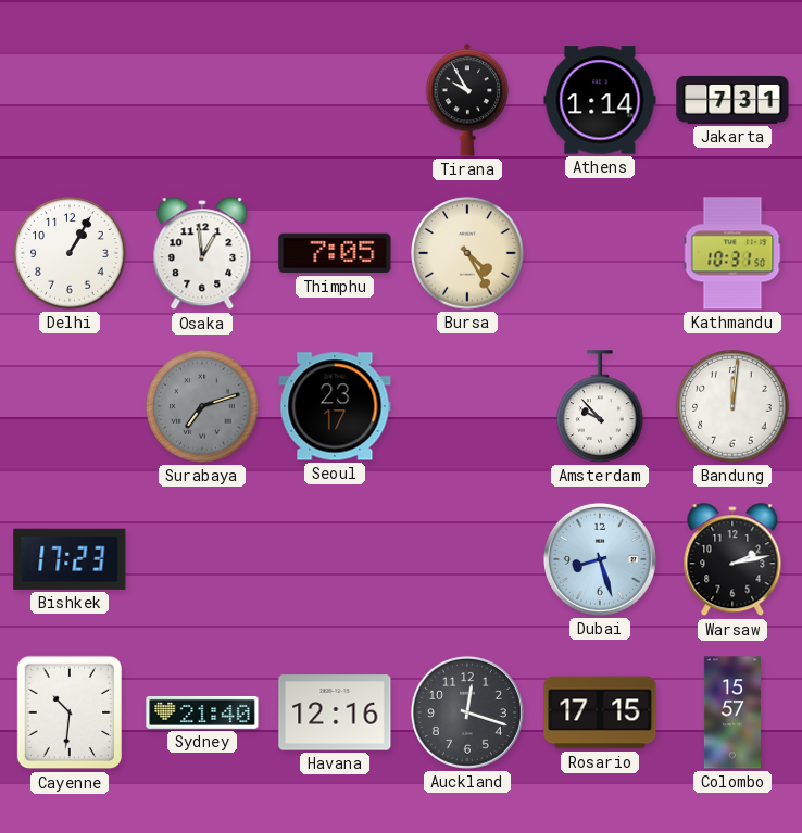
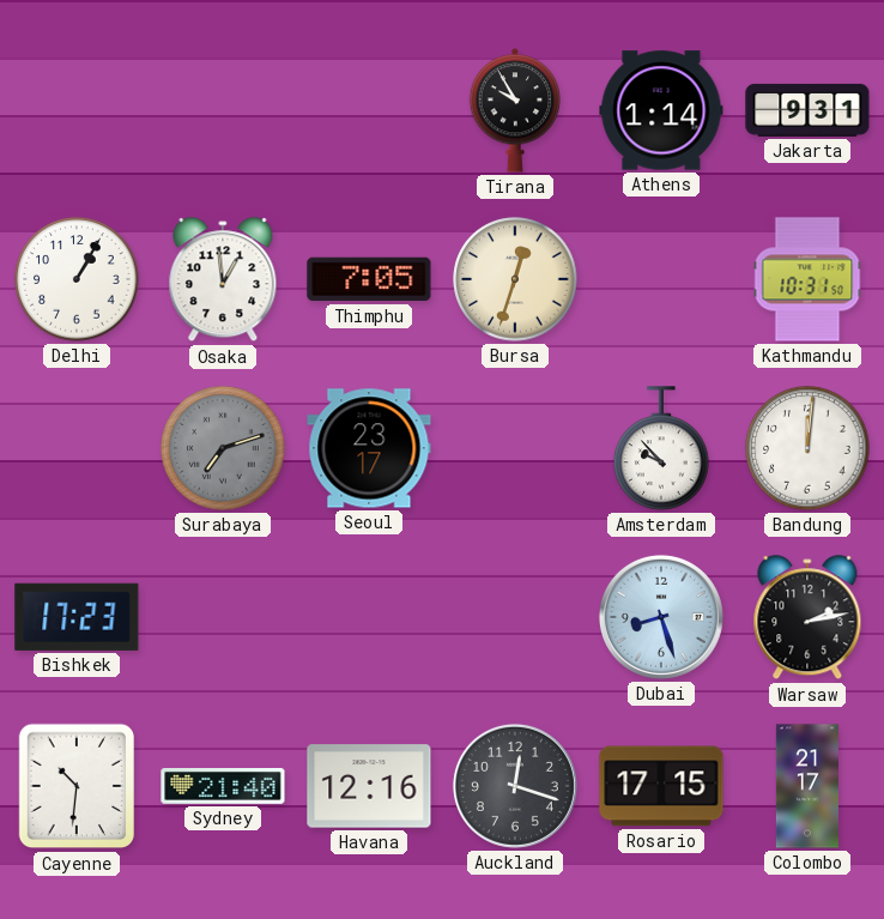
Jakarta: 7:31 -> 9:31 (807, 110)
Bursa: 4:25 -> 12:33 (515, 279)
Colombo: 15:57 -> 21:17 (807, 786)
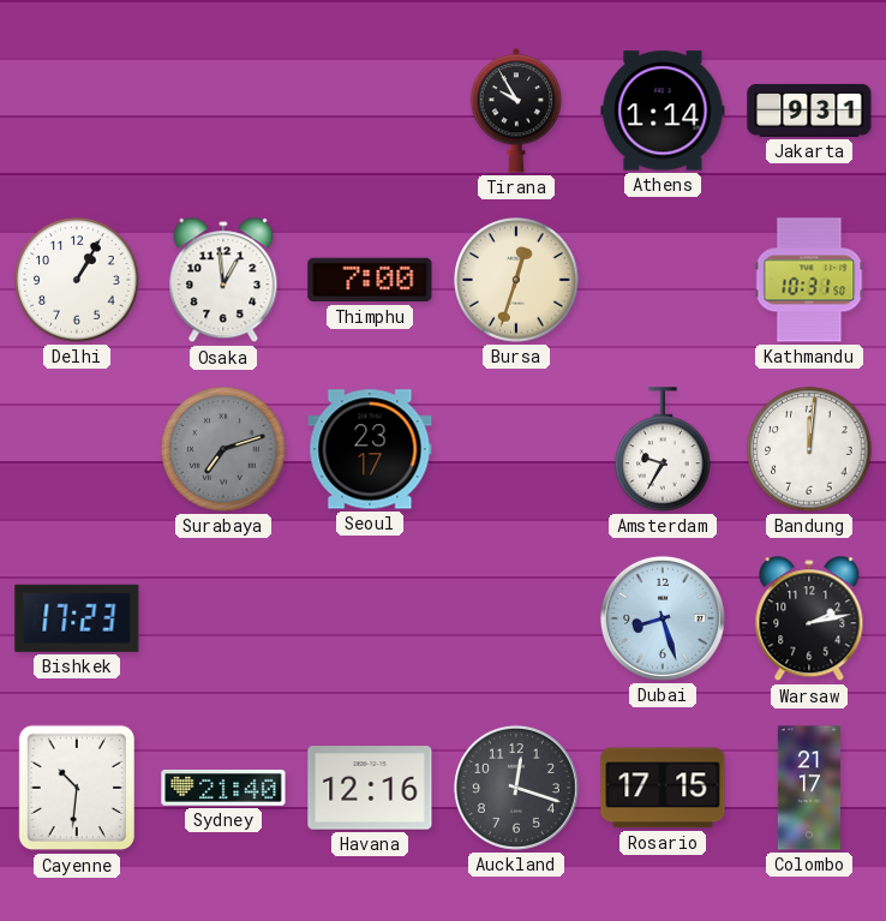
Thimphu: 7:05 -> 7:00 (370, 280)
Amsterdam: 9:53 -> 9:35 (663, 449)
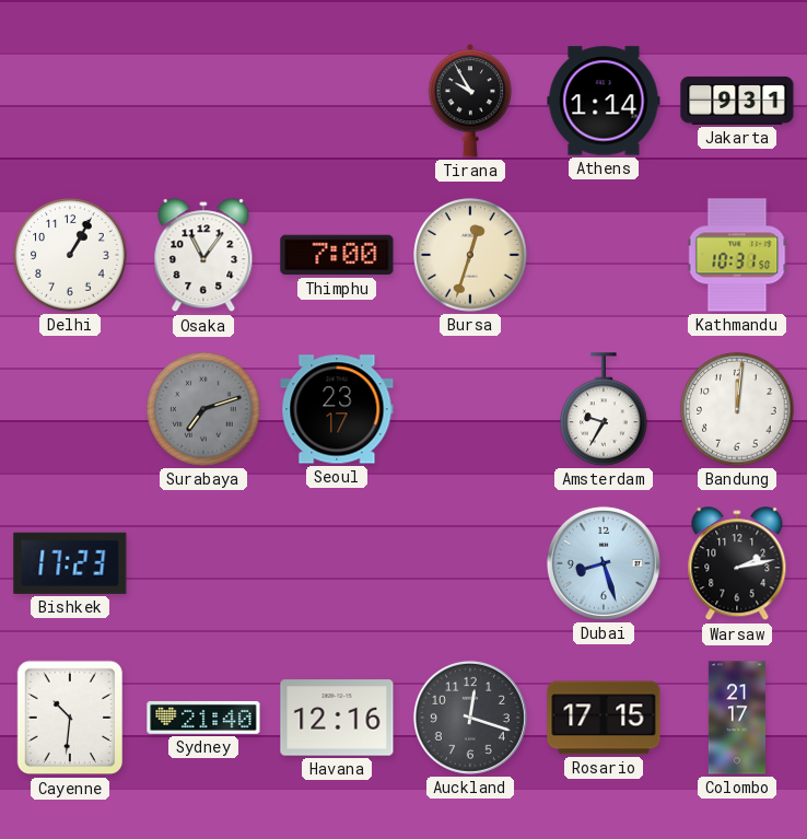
Osaka: 12:59 -> 11:06 (203, 256)
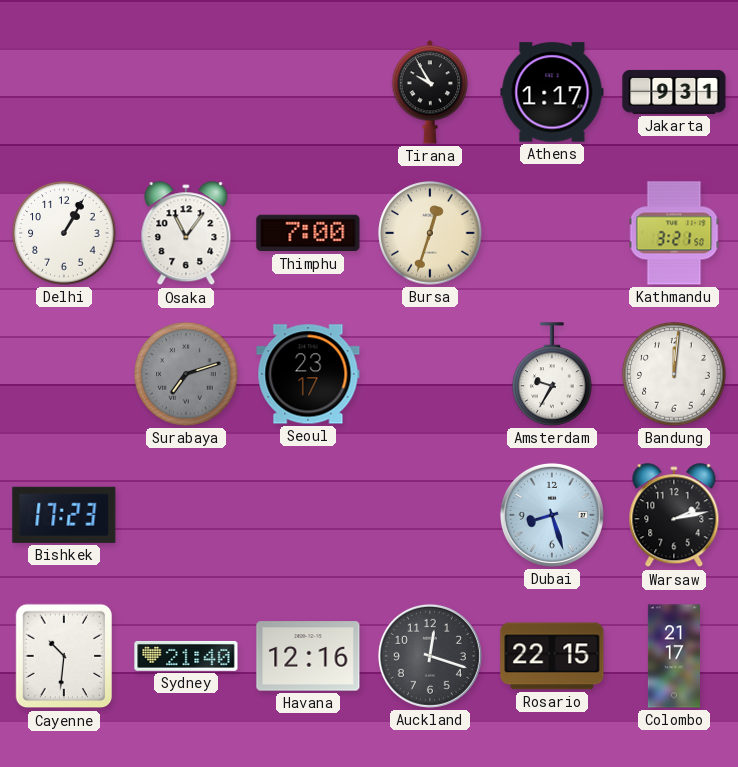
Athens: 1:14 -> 1:17 (552, 92)
Kathmandu: 10:31 -> 3:21 (674, 233)
Rosario: 17:15 -> 22:15 (552, 656)
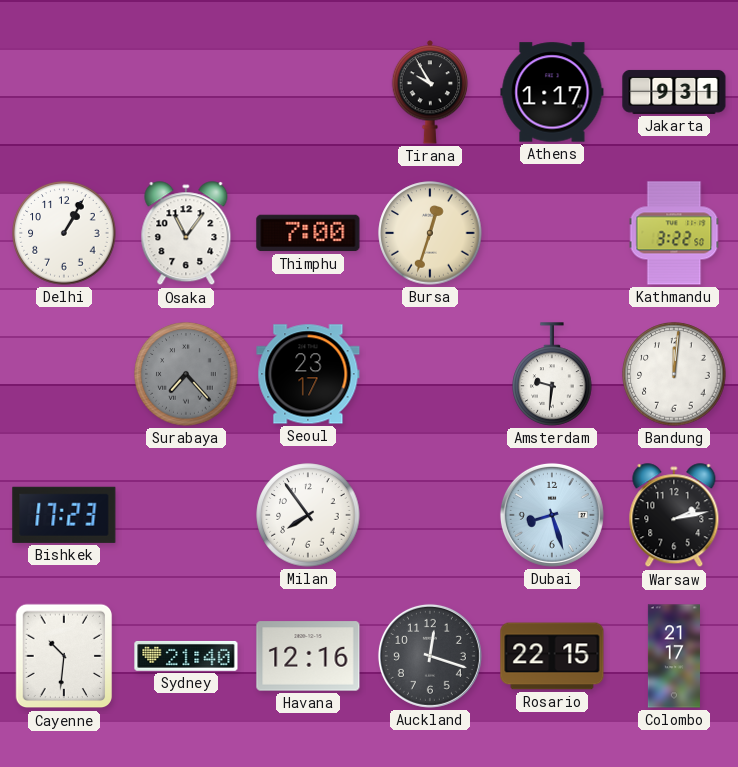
Kathmandu: 3:21 -> 3:22 (674, 233)
Surabaya: 7:12 -> 7:23 (186, 374)
Amsterdam: 9:35 -> 9:31 (552, 374)
Milan: none -> 7:54 (308, 515)
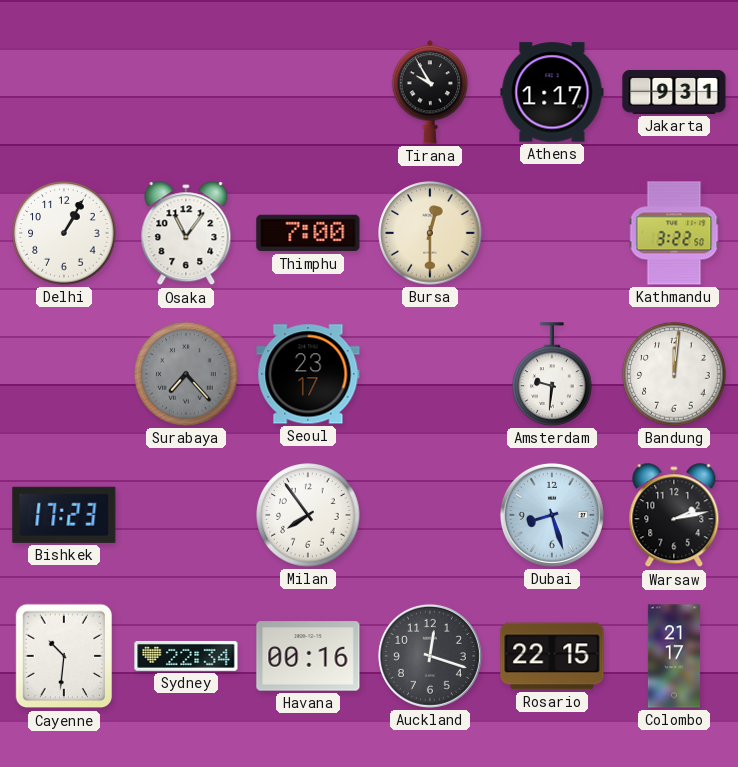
Bursa: 12:33 -> 12:30 (430, 233)
Sydney: 21:40 -> 22:34 (186, 656)
Havana: 12:16 -> 00:16 (308, 656)
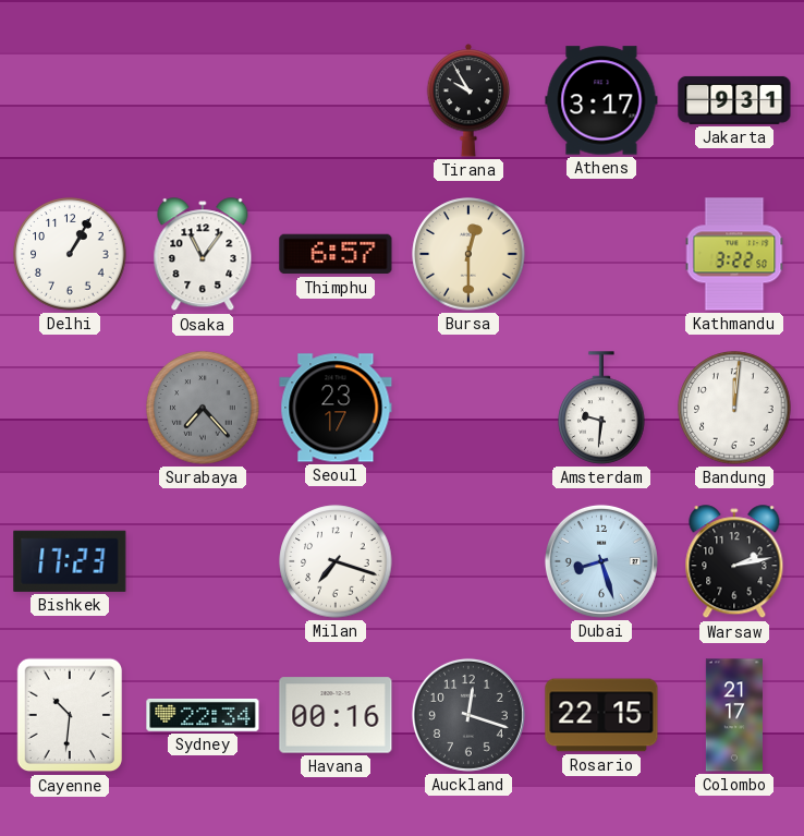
Athens: 1:17 -> 3:17 (601, 100)
Thimphu: 7:00 -> 6:57 (336, 254)
Milan: 7:54 -> 7:18 (336, 561)
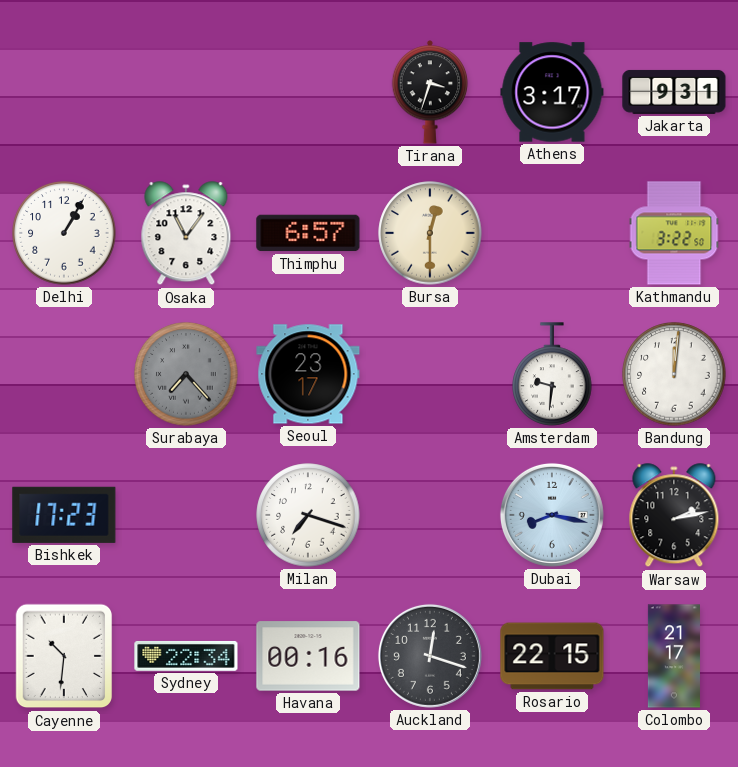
Tirana: 9:55 -> 3:33 (430, 92)
Dubai: 8:27 -> 8:17 (552, 515)
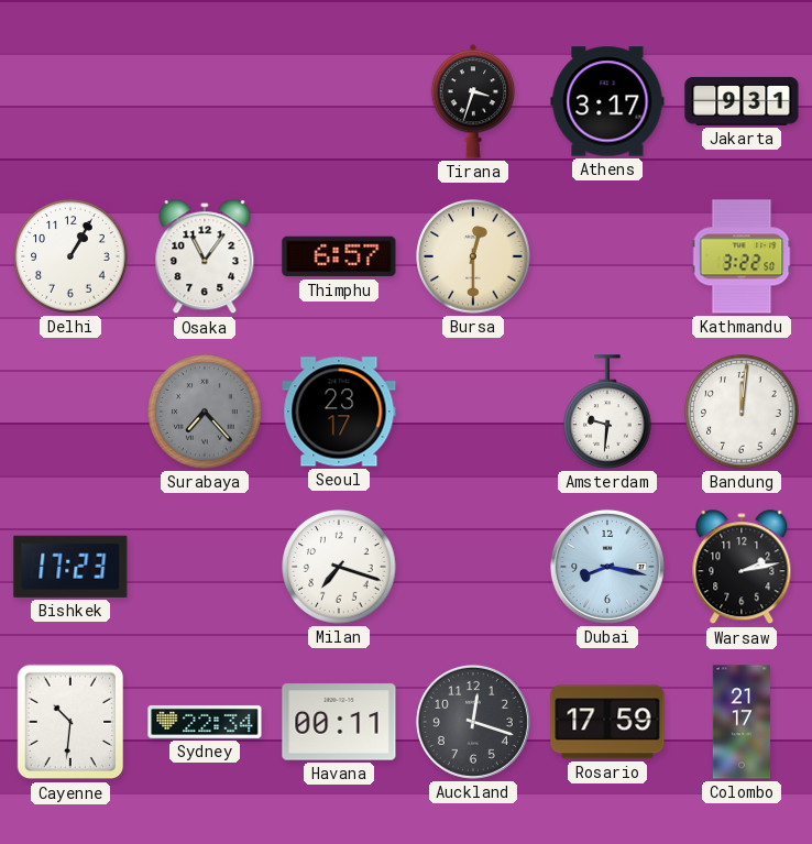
Havana: 00:16 -> 00:11 (339, 722)
Rosario: 22:15 -> 17:59 (607, 722)
